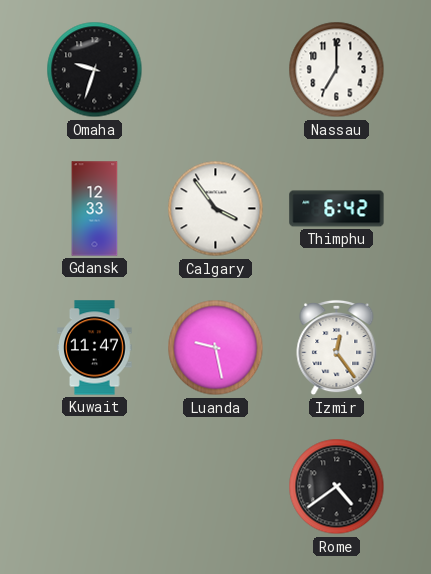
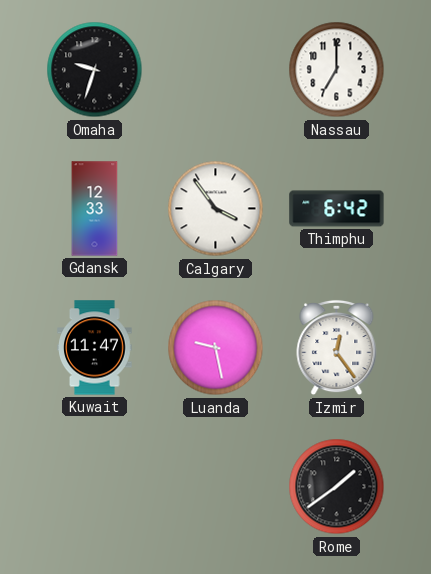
Rome: 4:39 -> 1:39 (337, 487)
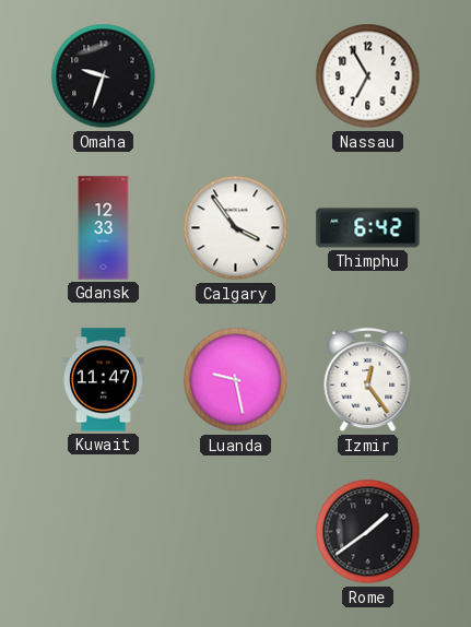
Nassau: 7:00 -> 6:55 (368, 76)
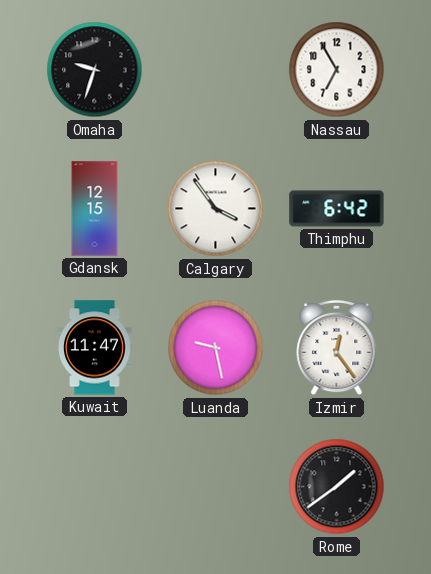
Gdansk: 12:33 -> 12:15 (95, 209)
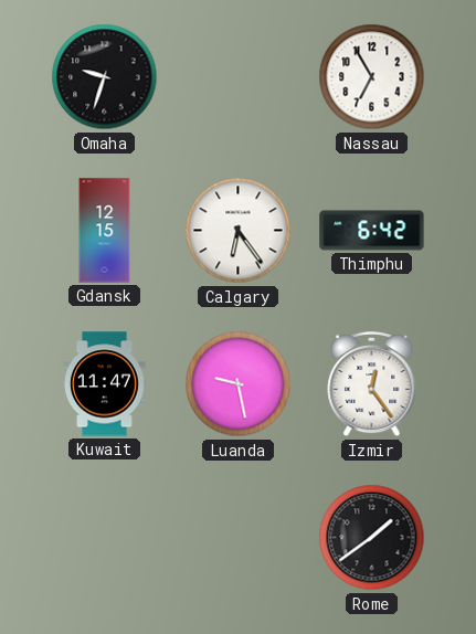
Calgary: 3:54 -> 6:24 (239, 231)
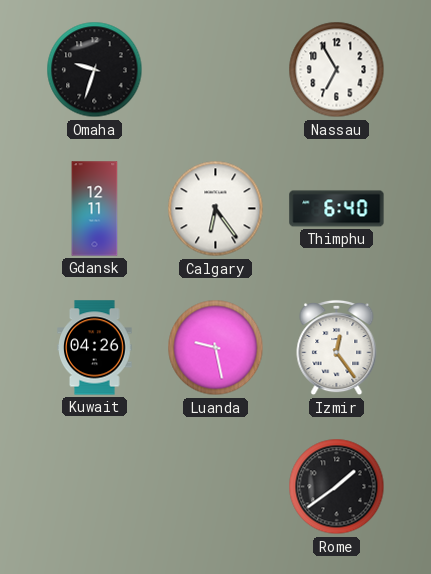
Gdansk: 12:15 -> 12:11 (95, 209)
Thimphu: 6:42 -> 6:40 (337, 209)
Kuwait: 11:47 -> 04:26 (95, 348)
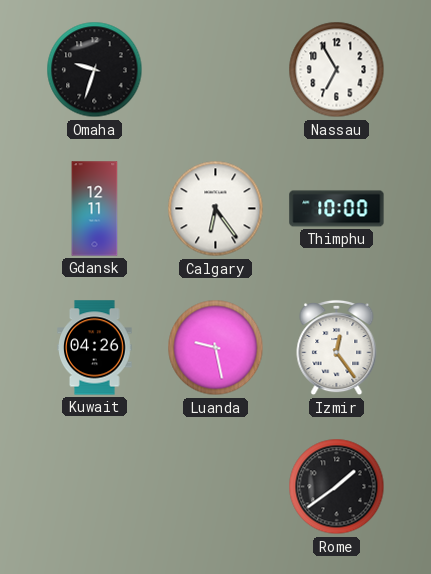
Thimphu: 6:40 -> 10:00 (337, 209)
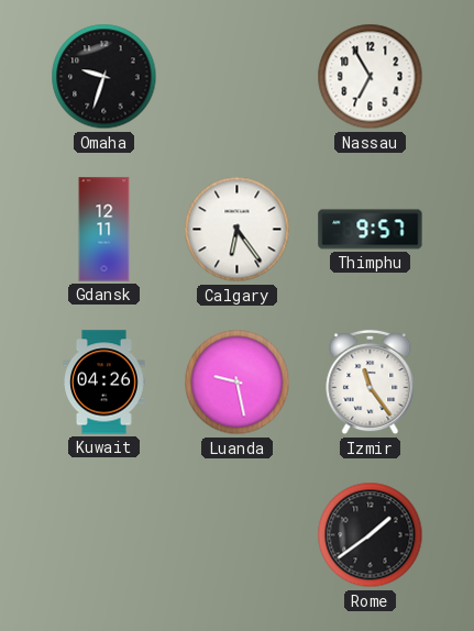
Thimphu: 10:00 -> 9:57 (371, 230)
Izmir: 12:24 -> 11:24 (371, 383)
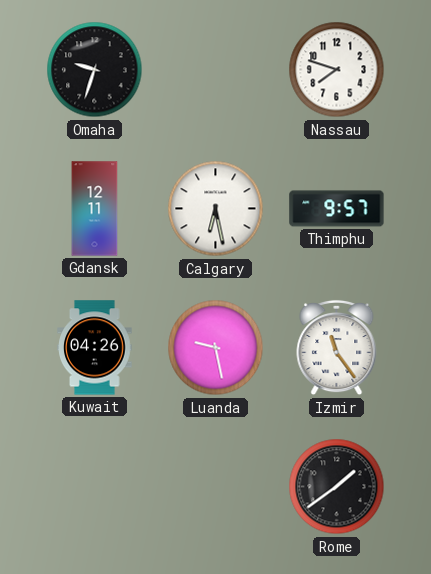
Nassau: 6:55 -> 7:48 (337, 70)
Calgary: 6:24 -> 6:28 (216, 209)
